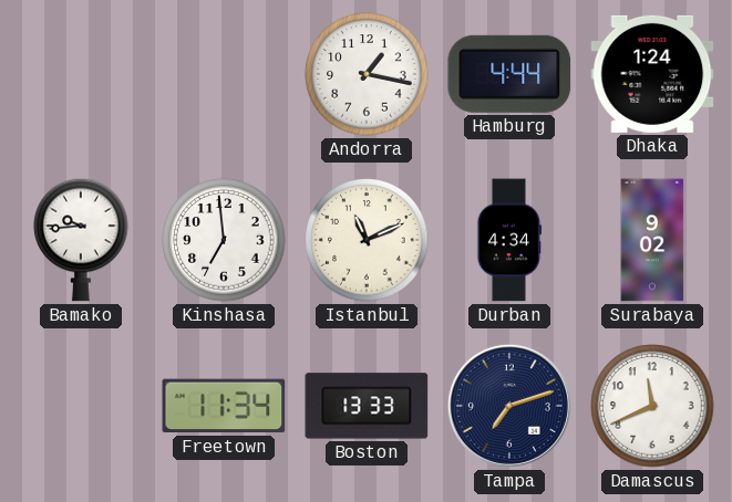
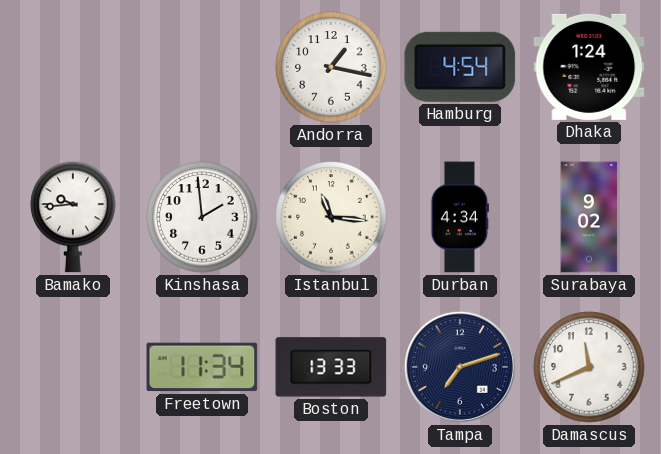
Hamburg: 4:44 -> 4:54 (460, 67)
Kinshasa: 6:59 -> 1:59 (202, 217)
Istanbul: 11:11 -> 11:16 (331, 217)
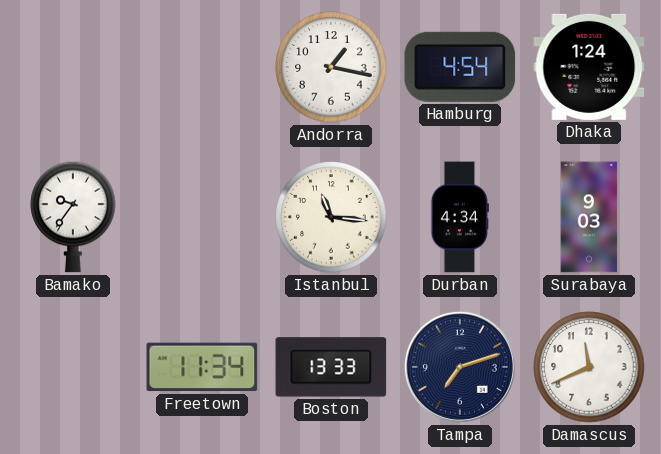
Bamako: 9:44 -> 9:36 (73, 217)
Kinshasa: 1:59 -> none (202, 217)
Surabaya: 9:02 -> 9:03 (589, 217)
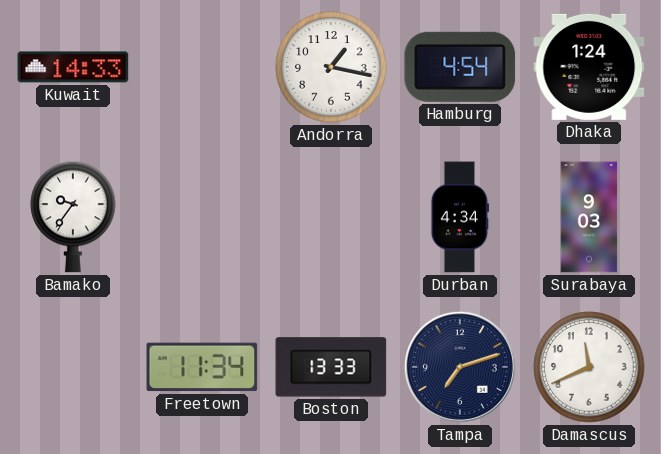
Kuwait: none -> 14:33 (73, 67)
Istanbul: 11:16 -> none (331, 217)
